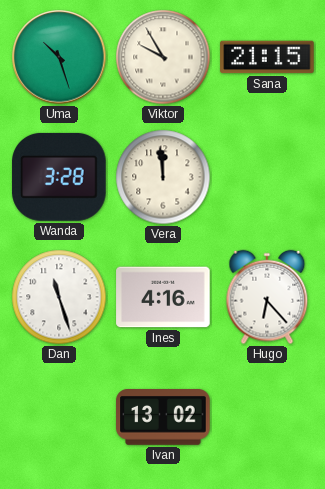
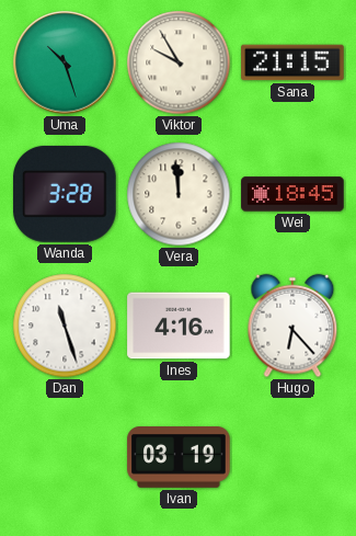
Wei: none -> 18:45 (292, 194)
Ivan: 13:02 -> 03:19 (179, 458)
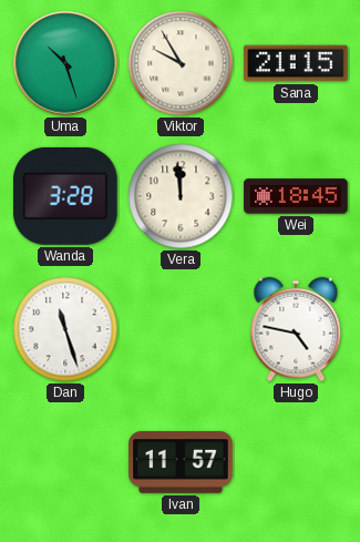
Ines: 4:16 -> none (179, 326)
Hugo: 6:23 -> 4:47 (296, 329)
Ivan: 03:19 -> 11:57 (181, 463)
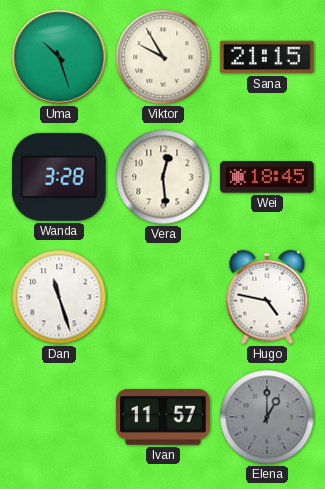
Vera: 11:59 -> 12:29 (163, 177)
Elena: none -> 1:00 (267, 417)
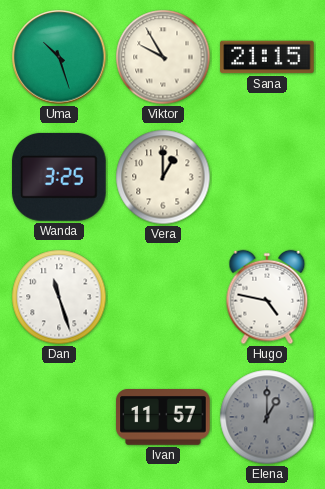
Wanda: 3:28 -> 3:25 (59, 177)
Vera: 12:29 -> 1:00 (163, 177)
Wei: 18:45 -> none (267, 177)
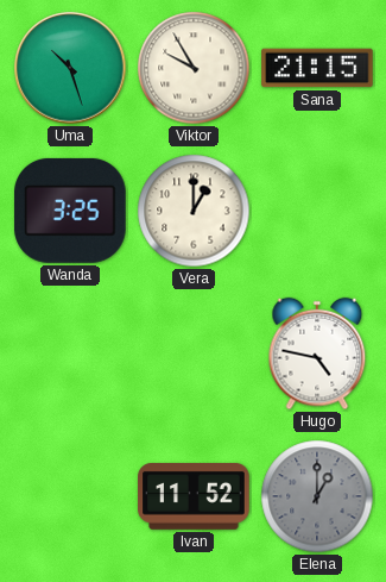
Dan: 11:27 -> none (59, 297)
Ivan: 11:57 -> 11:52 (194, 497)
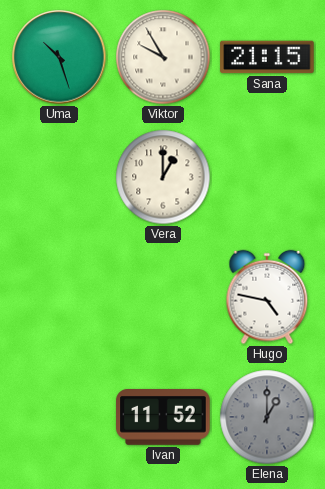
Wanda: 3:25 -> none (70, 211)
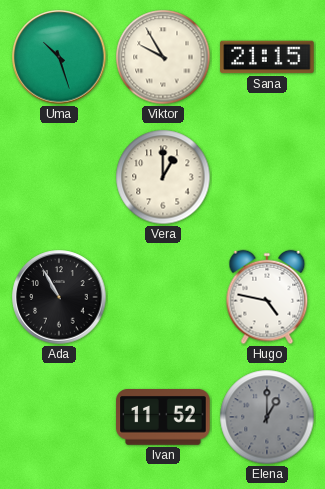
Ada: none -> 10:55 (59, 297)
